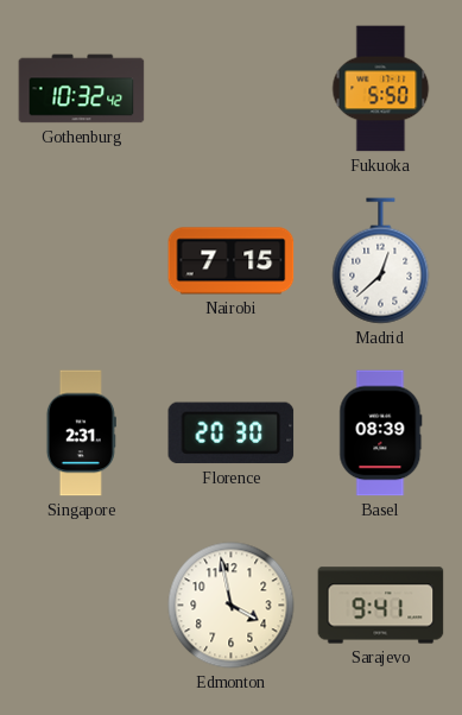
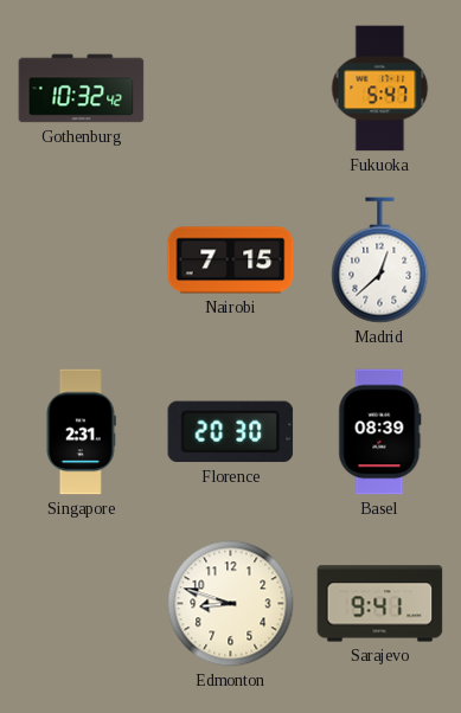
Fukuoka: 5:50 -> 5:47 (380, 89)
Edmonton: 3:58 -> 8:48 (231, 604)
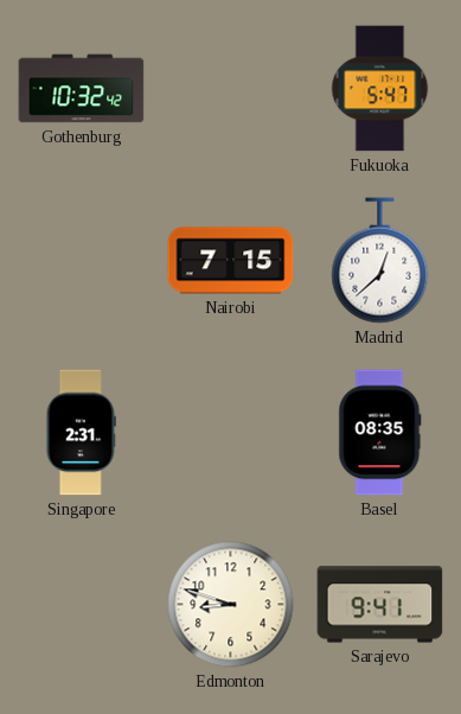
Florence: 20:30 -> none (231, 432)
Basel: 08:39 -> 08:35 (380, 433)
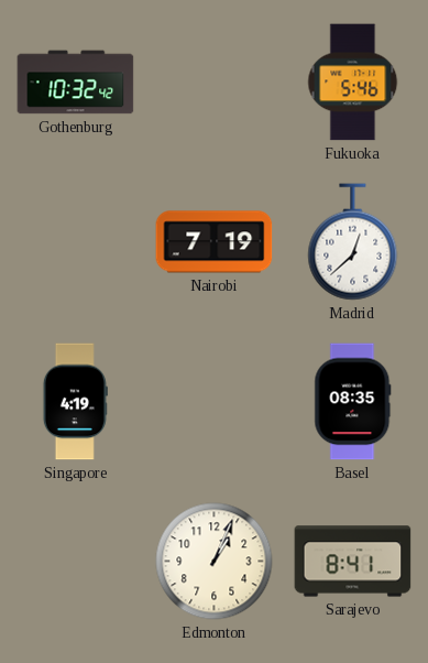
Fukuoka: 5:47 -> 5:46 (353, 83)
Nairobi: 7:15 -> 7:19 (215, 242)
Singapore: 2:31 -> 4:19 (75, 402)
Edmonton: 8:48 -> 1:04 (215, 562)
Sarajevo: 9:41 -> 8:41 (353, 562)
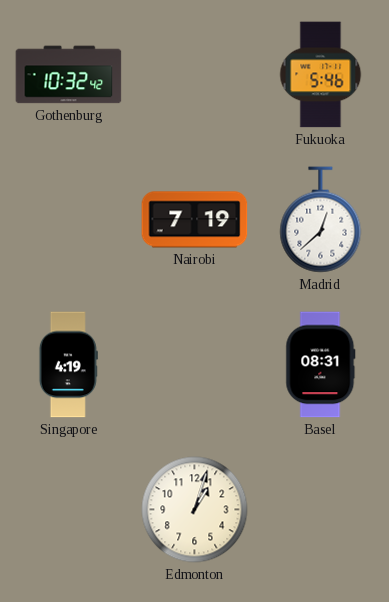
Basel: 08:35 -> 08:31 (321, 365)
Edmonton: 1:04 -> 1:03 (195, 510)
Sarajevo: 8:41 -> none (353, 562)
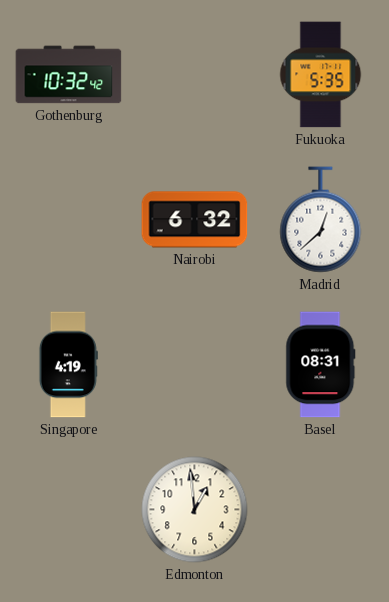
Fukuoka: 5:46 -> 5:35 (321, 75)
Nairobi: 7:19 -> 6:32 (195, 220)
Edmonton: 1:03 -> 12:59 (195, 510)
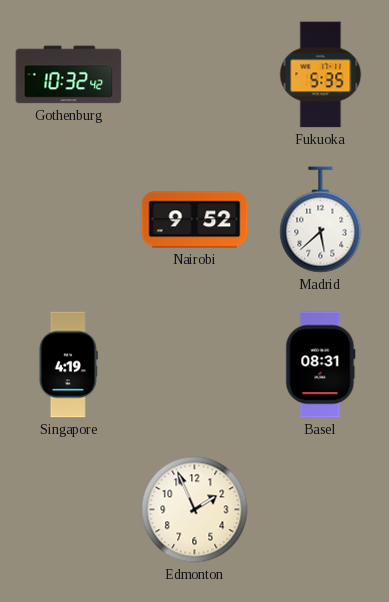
Nairobi: 6:32 -> 9:52 (195, 220)
Madrid: 12:38 -> 5:38 (321, 220)
Edmonton: 12:59 -> 1:56 (195, 510)
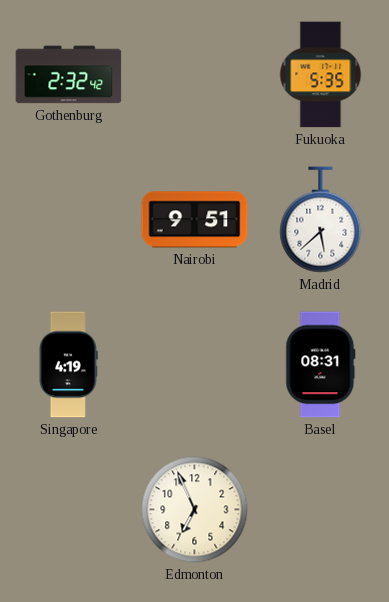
Gothenburg: 10:32 -> 2:32 (69, 75)
Nairobi: 9:52 -> 9:51 (195, 220)
Edmonton: 1:56 -> 6:56 (195, 510)
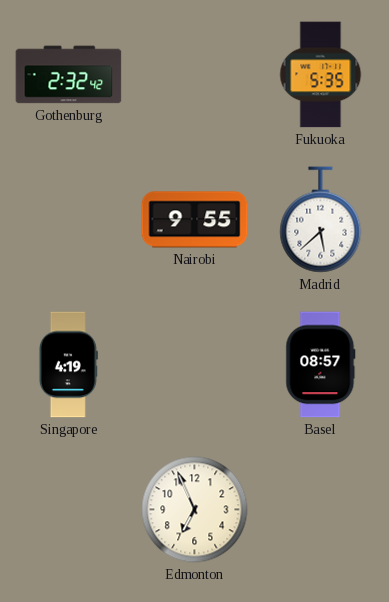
Nairobi: 9:51 -> 9:55 (195, 220)
Basel: 08:31 -> 08:57 (321, 365)
